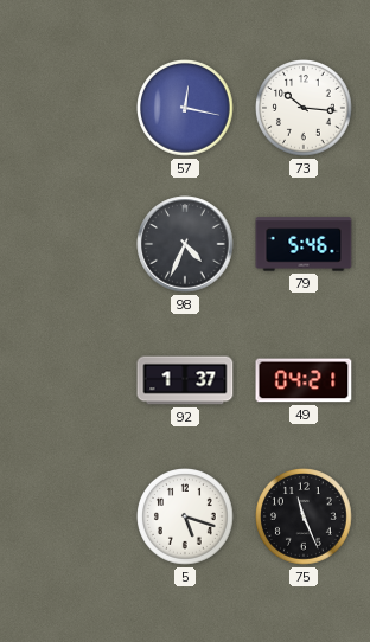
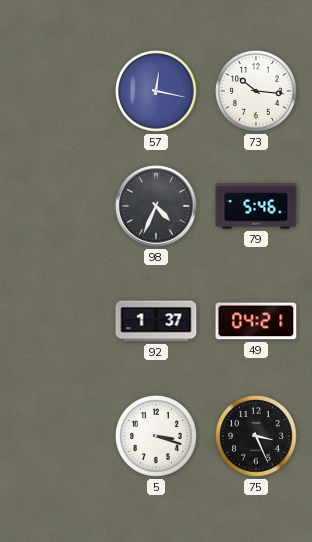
5: 5:18 -> 3:18 (157, 437)
75: 11:26 -> 3:26 (257, 437)
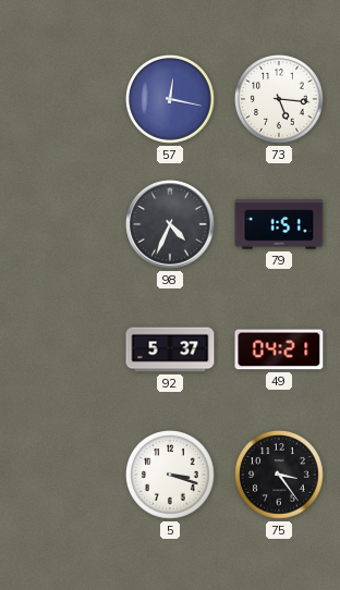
73: 10:16 -> 5:16 (280, 100)
79: 5:46 -> 1:51 (279, 224)
92: 1:37 -> 5:37 (170, 349)
75: 3:26 -> 3:24 (280, 476)
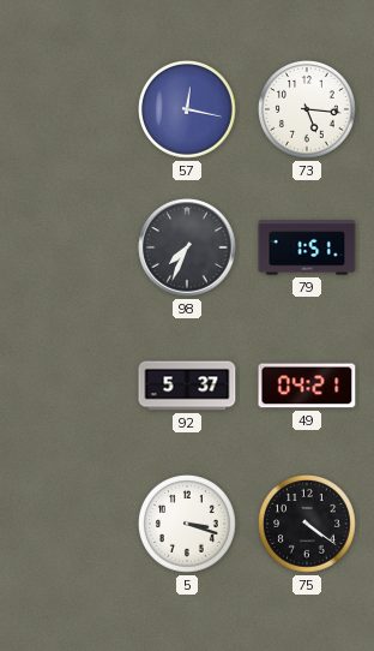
98: 4:34 -> 7:34 (187, 247)
75: 3:24 -> 4:21 (308, 525)
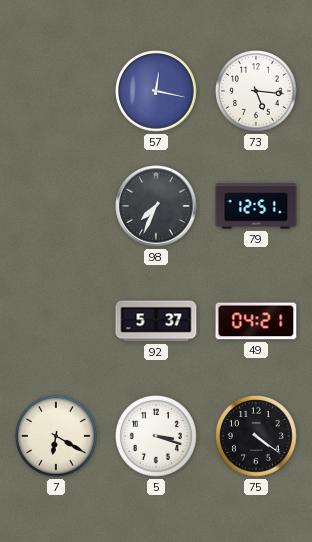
79: 1:51 -> 12:51 (256, 206)
7: none -> 6:20 (57, 437)
